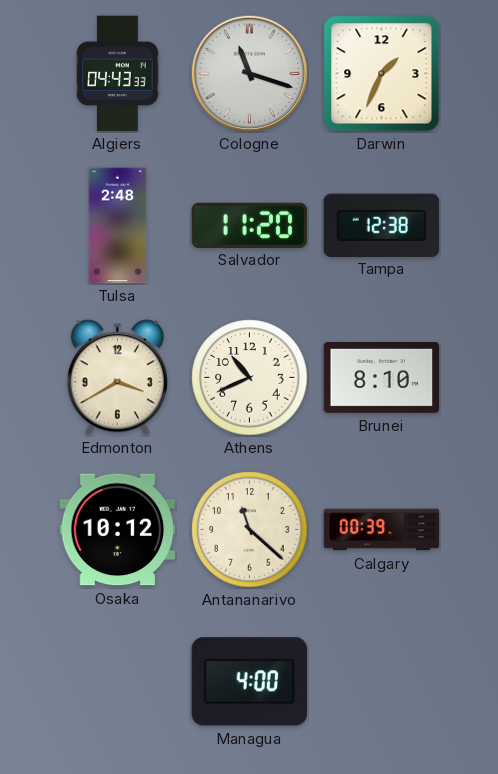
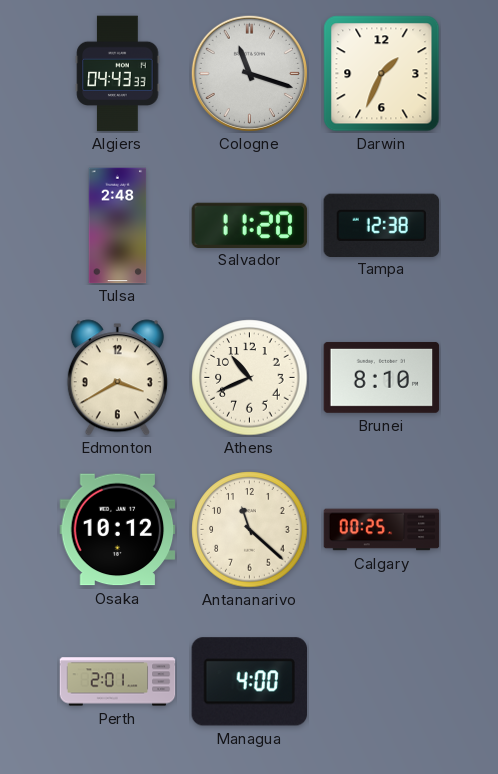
Calgary: 00:39 -> 00:25 (382, 530)
Perth: none -> 2:01 (118, 682)
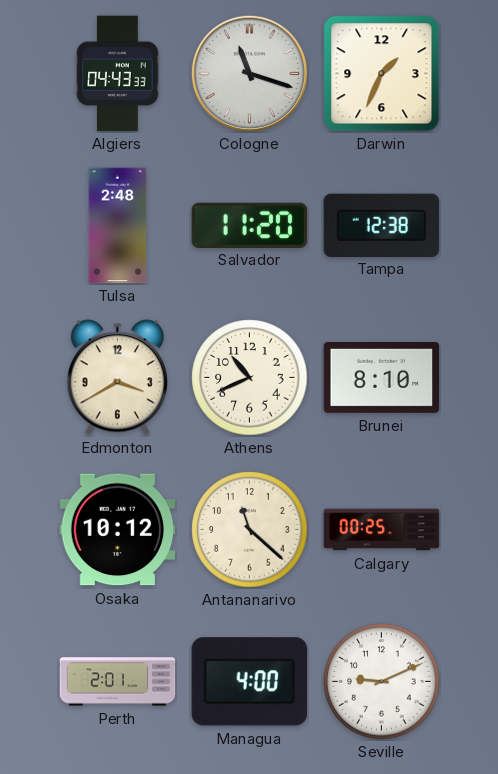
Seville: none -> 9:11 (382, 682)
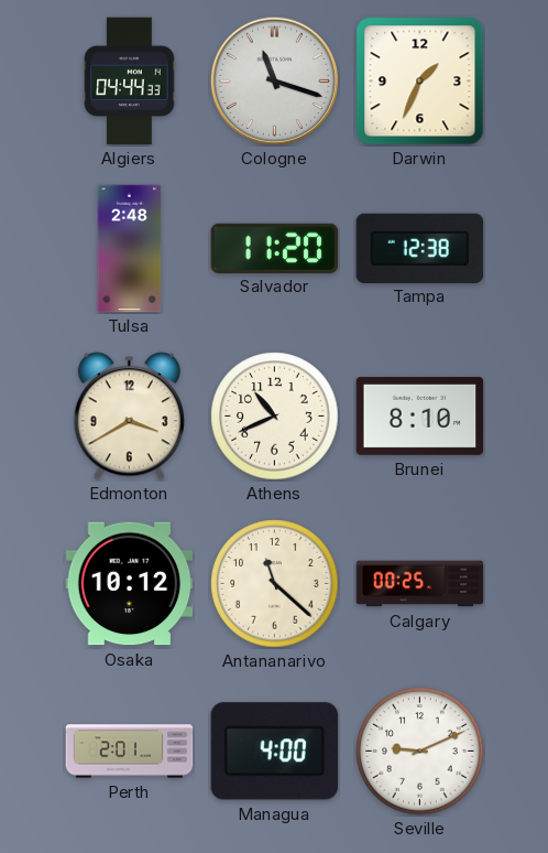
Algiers: 04:43 -> 04:44 (130, 82)
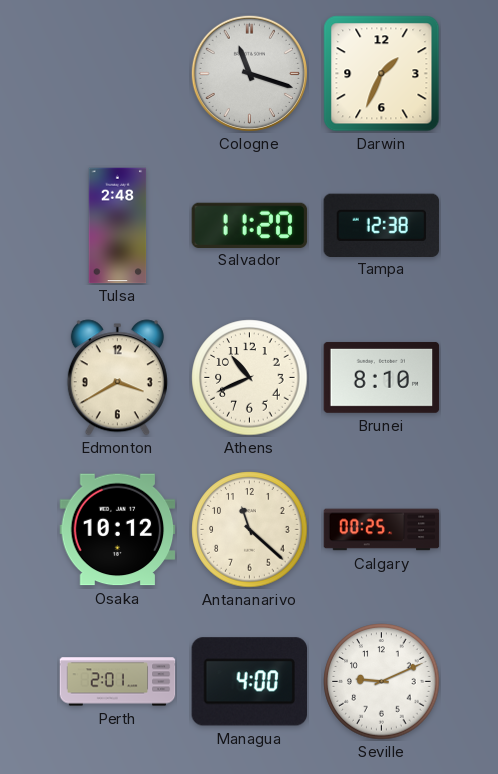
Algiers: 04:44 -> none (130, 82)
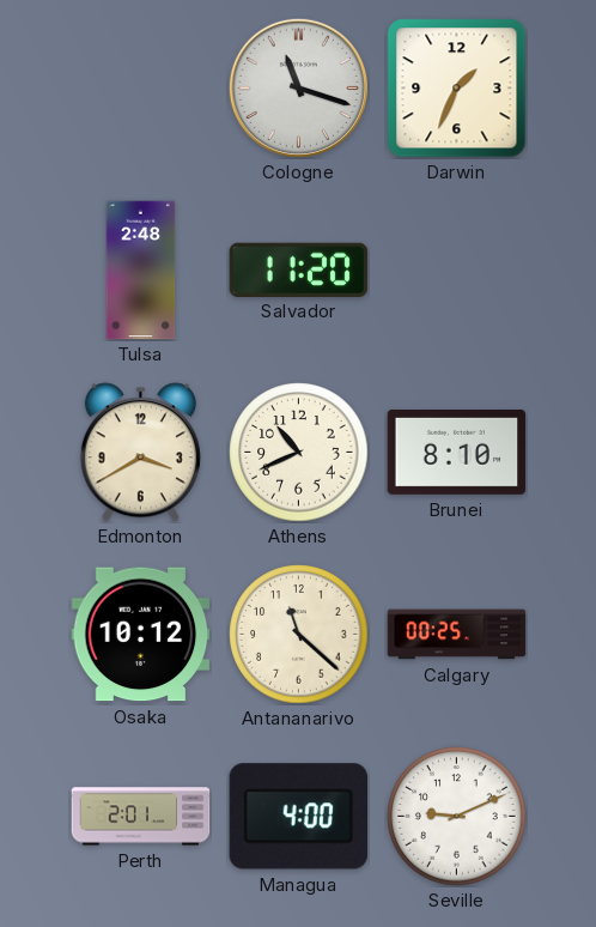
Tampa: 12:38 -> none (382, 225)
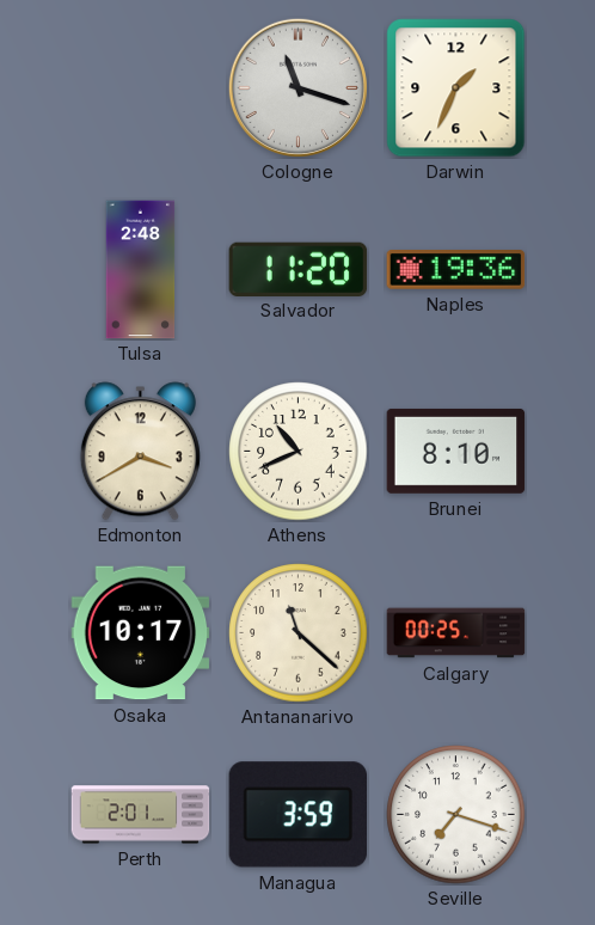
Naples: none -> 19:36 (456, 270)
Osaka: 10:12 -> 10:17 (141, 633)
Managua: 4:00 -> 3:59 (297, 815)
Seville: 9:11 -> 7:18 (456, 815)
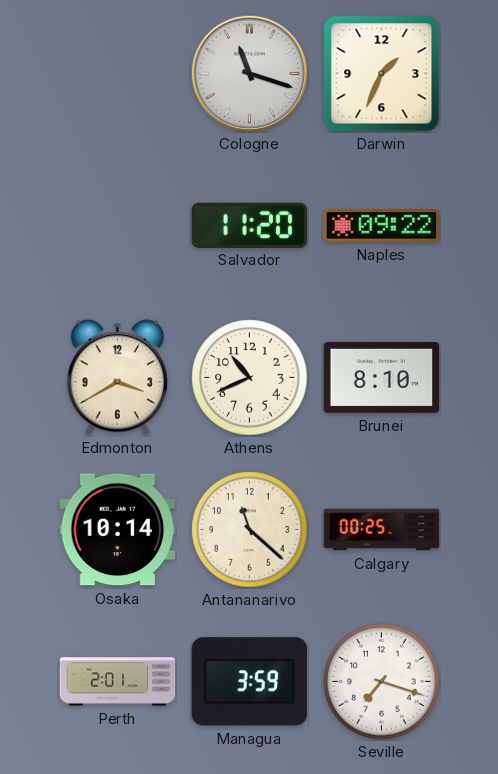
Tulsa: 2:48 -> none (141, 270)
Naples: 19:36 -> 09:22 (382, 226)
Osaka: 10:17 -> 10:14 (118, 530)
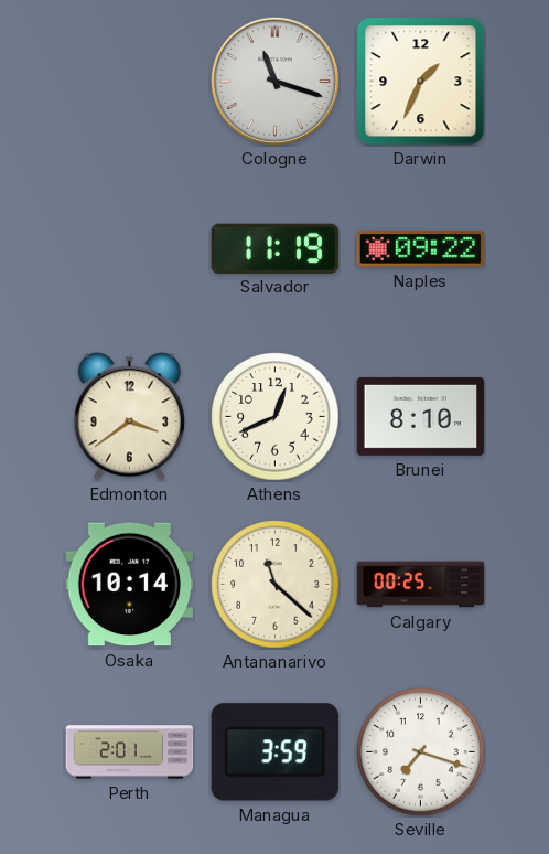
Salvador: 11:20 -> 11:19 (276, 248)
Edmonton: 3:40 -> 3:39 (129, 417)
Athens: 10:41 -> 12:41 (276, 417)
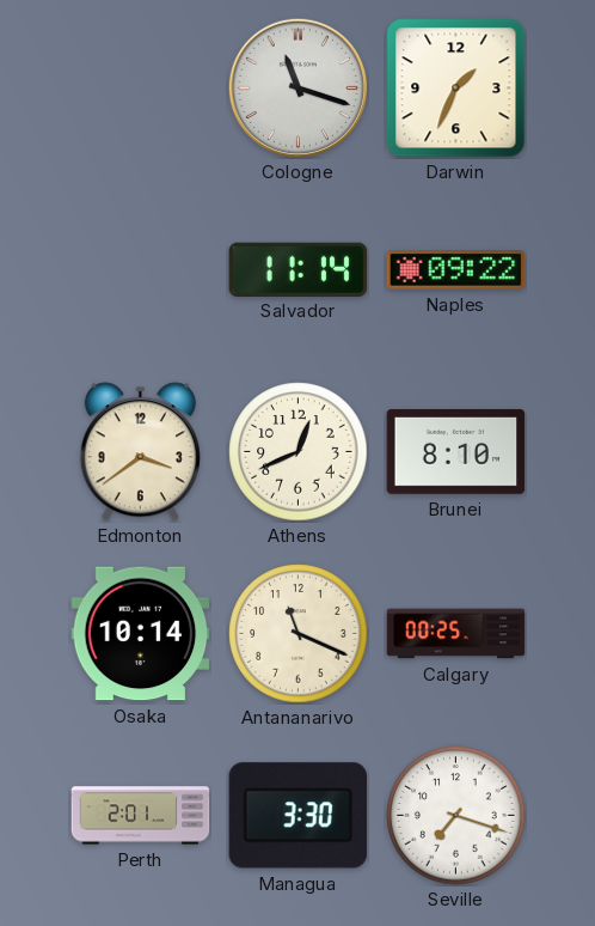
Salvador: 11:19 -> 11:14 (299, 269)
Antananarivo: 11:22 -> 11:19 (299, 634)
Managua: 3:59 -> 3:30 (297, 816)
